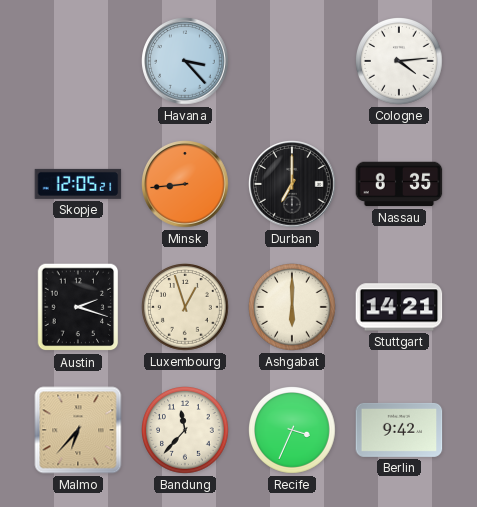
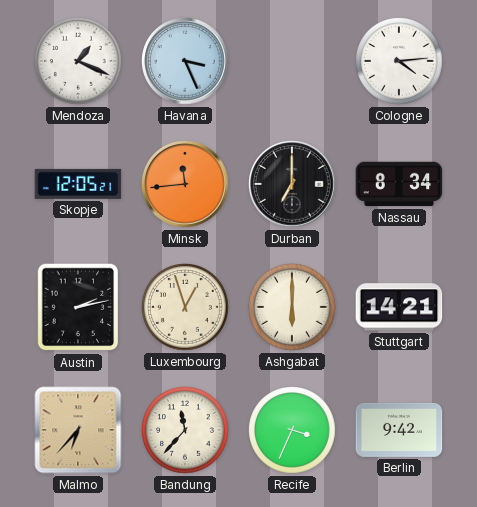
Mendoza: none -> 1:19 (79, 62)
Havana: 3:23 -> 3:26 (185, 61)
Minsk: 8:44 -> 11:44 (185, 184)
Nassau: 8:35 -> 8:34 (399, 184)
Austin: 2:18 -> 2:13 (78, 307)
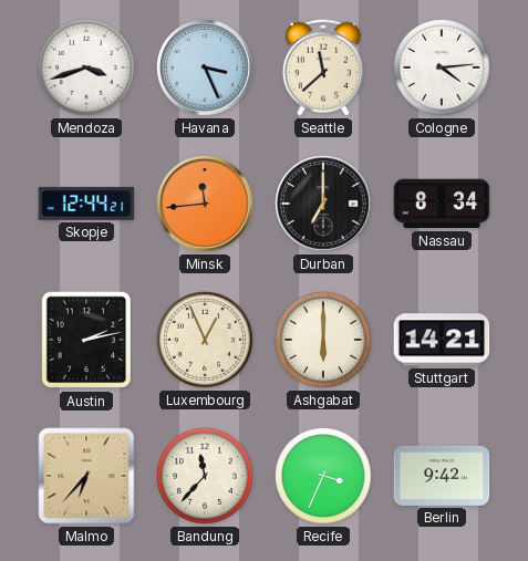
Mendoza: 1:19 -> 3:42 (87, 69)
Seattle: none -> 11:38 (323, 67)
Skopje: 12:05 -> 12:44 (86, 204)
Luxembourg: 12:57 -> 12:56 (206, 341)
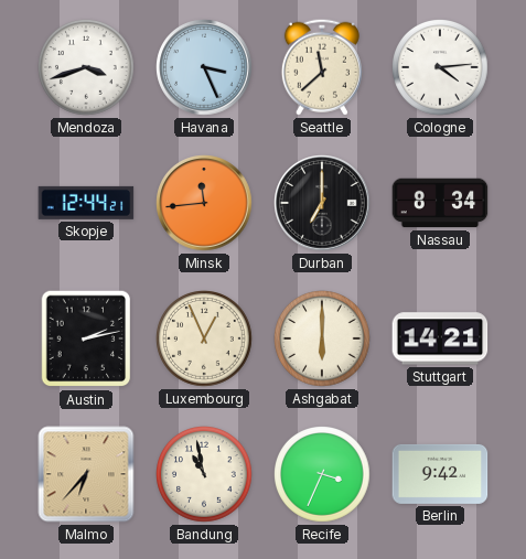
Bandung: 11:37 -> 10:58 (205, 475)
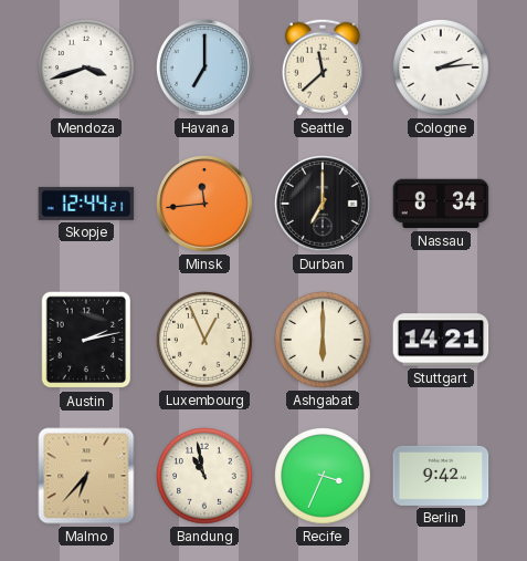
Havana: 3:26 -> 7:00 (204, 67)
Cologne: 4:14 -> 2:14 (442, 69)
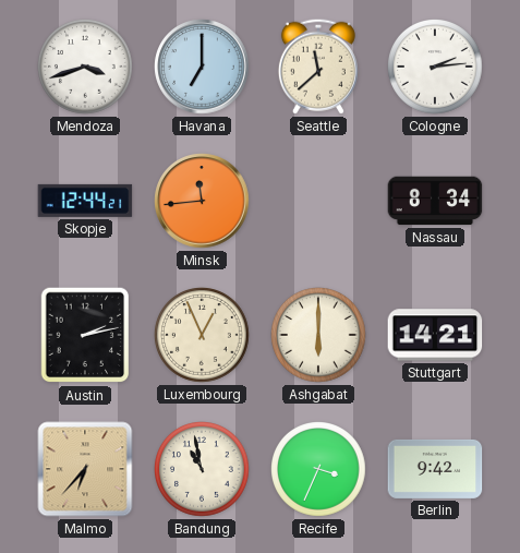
Durban: 7:00 -> none (323, 204)
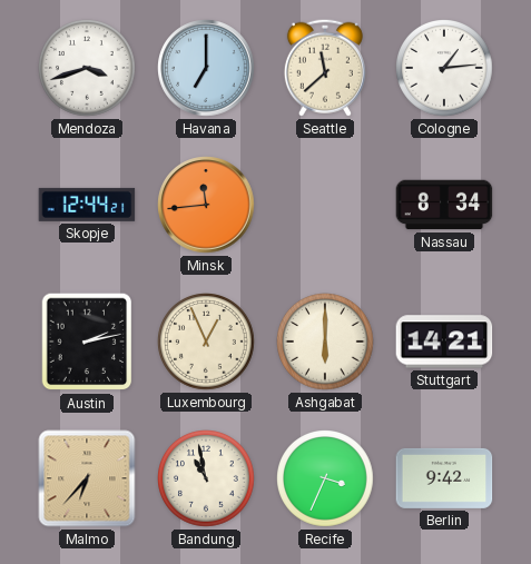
Cologne: 2:14 -> 1:14 (445, 69)
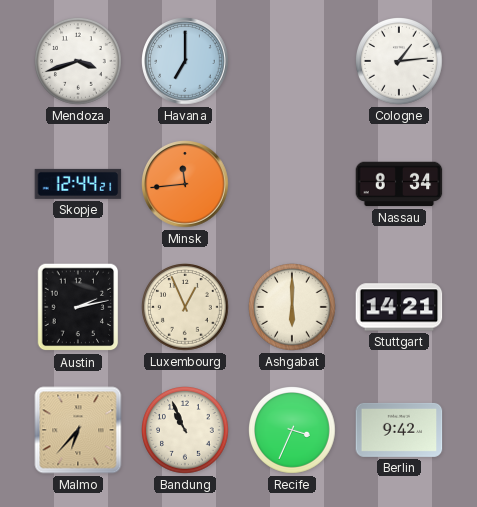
Seattle: 11:38 -> none (325, 68)
Bandung: 10:58 -> 10:56 (186, 431)
